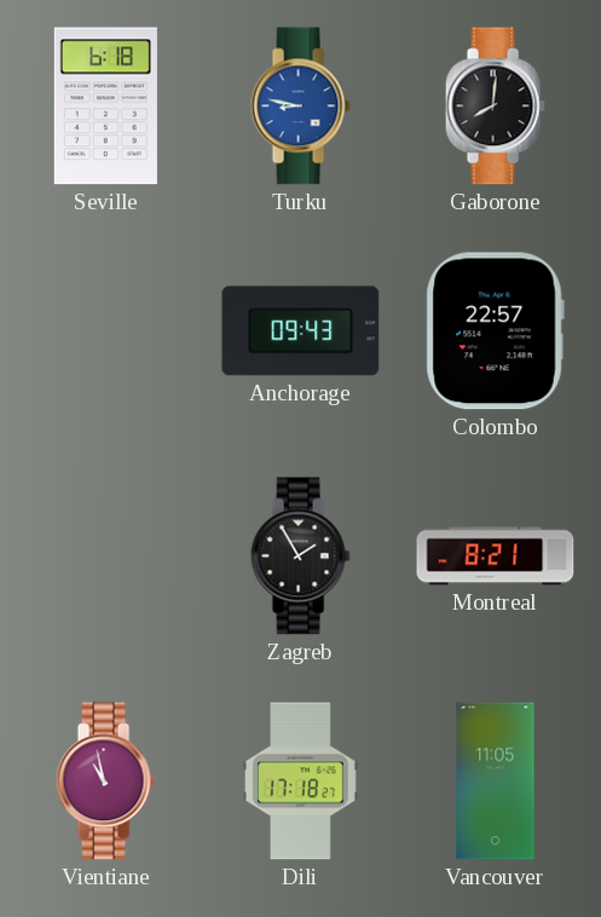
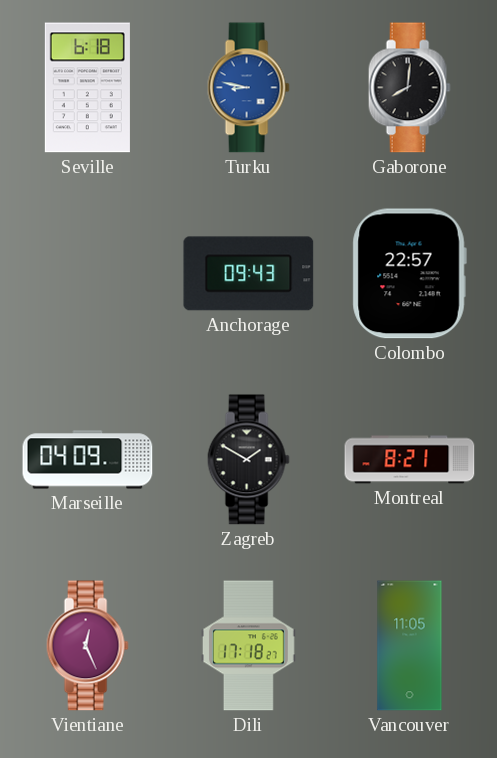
Marseille: none -> 04:09 (88, 460)
Zagreb: 1:55 -> 1:50 (248, 460)
Vientiane: 10:58 -> 12:26 (87, 646)
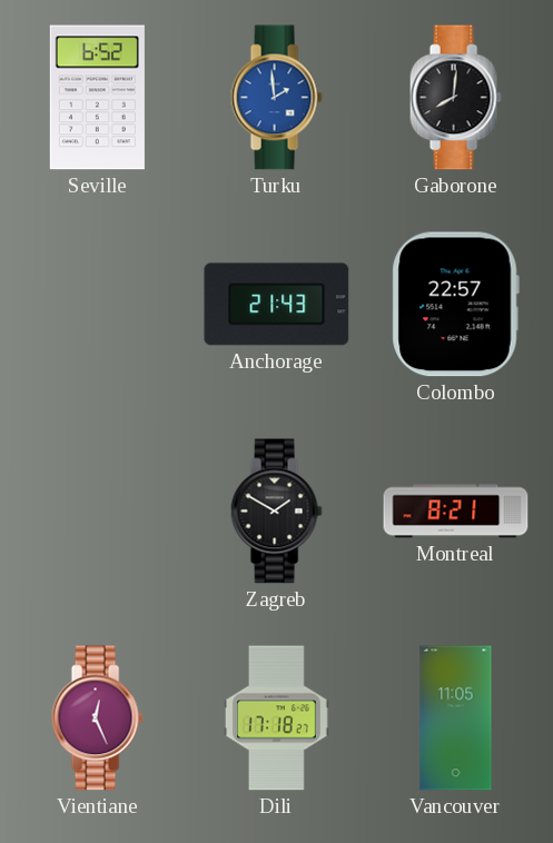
Seville: 6:18 -> 6:52 (97, 98)
Turku: 8:47 -> 1:59 (276, 98)
Anchorage: 09:43 -> 21:43 (277, 305)
Marseille: 04:09 -> none (88, 460)
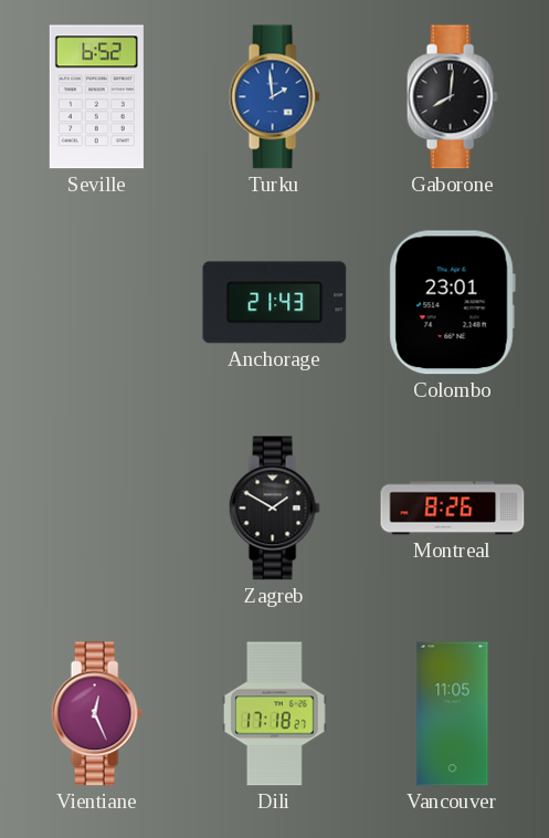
Colombo: 22:57 -> 23:01 (452, 303)
Montreal: 8:21 -> 8:26 (453, 509)
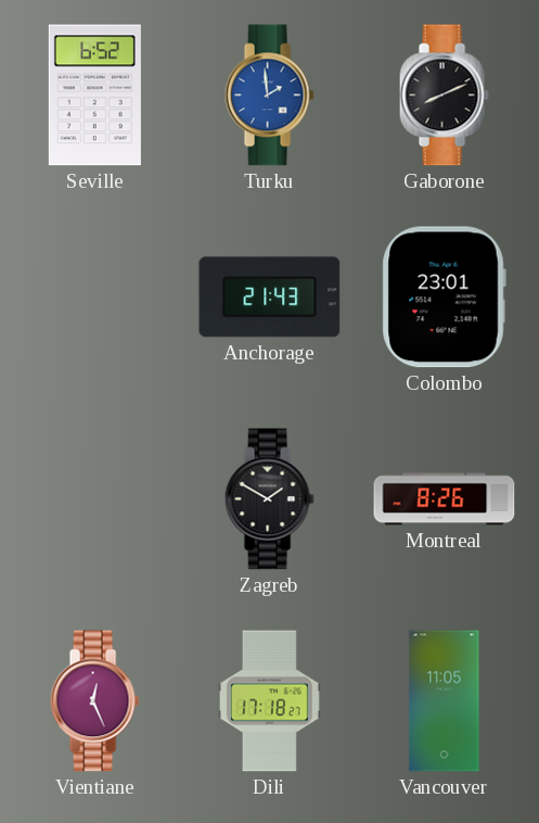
Gaborone: 8:01 -> 8:11 (444, 96)
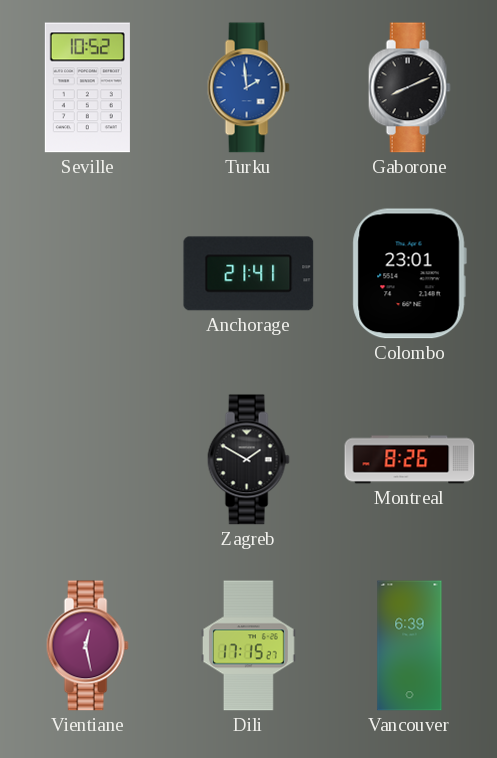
Seville: 6:52 -> 10:52 (87, 88)
Anchorage: 21:43 -> 21:41 (249, 274)
Vientiane: 12:26 -> 12:28 (87, 646)
Dili: 17:18 -> 17:15 (249, 646)
Vancouver: 11:05 -> 6:39 (410, 646)
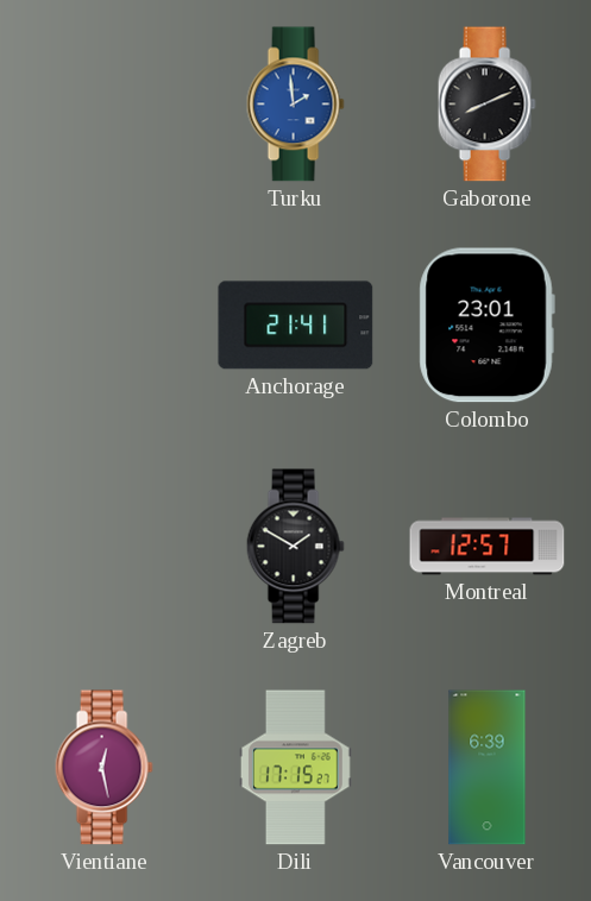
Seville: 10:52 -> none (87, 88)
Montreal: 8:26 -> 12:57 (488, 547)
